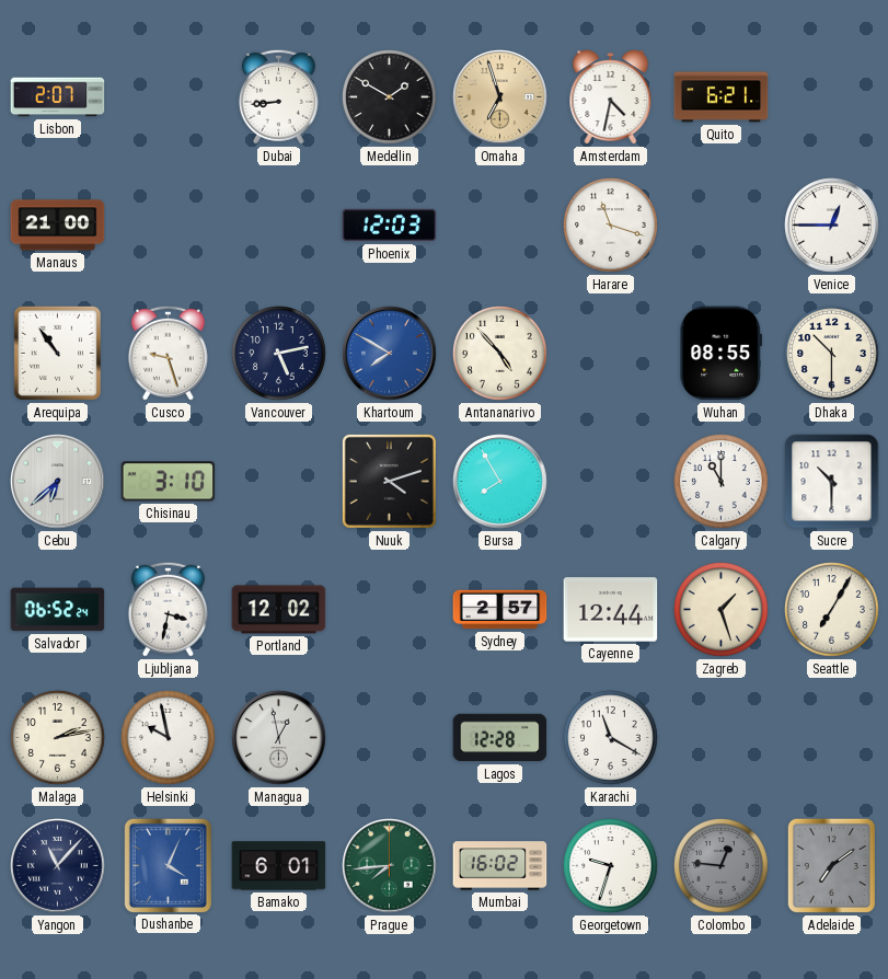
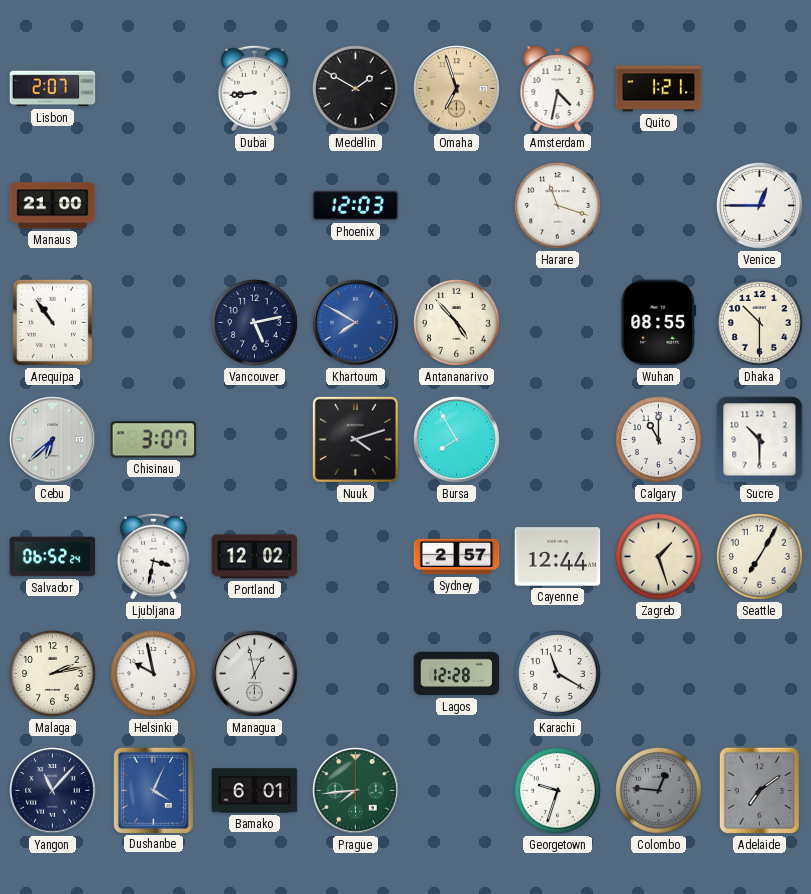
Quito: 6:21 -> 1:21 (659, 89)
Cusco: 9:27 -> none (168, 353)
Chisinau: 3:10 -> 3:07 (154, 440)
Mumbai: 16:02 -> none (500, 866)
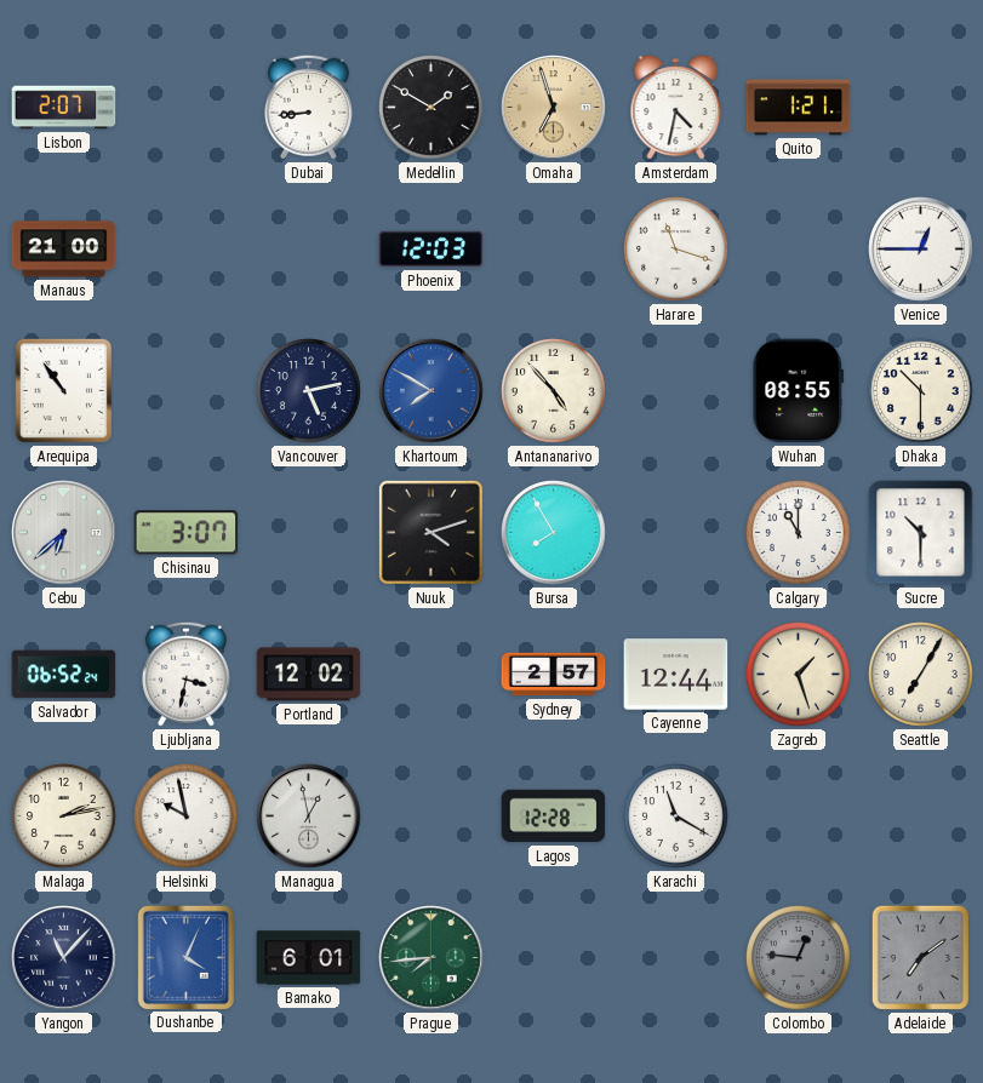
Georgetown: 9:33 -> none (558, 791)
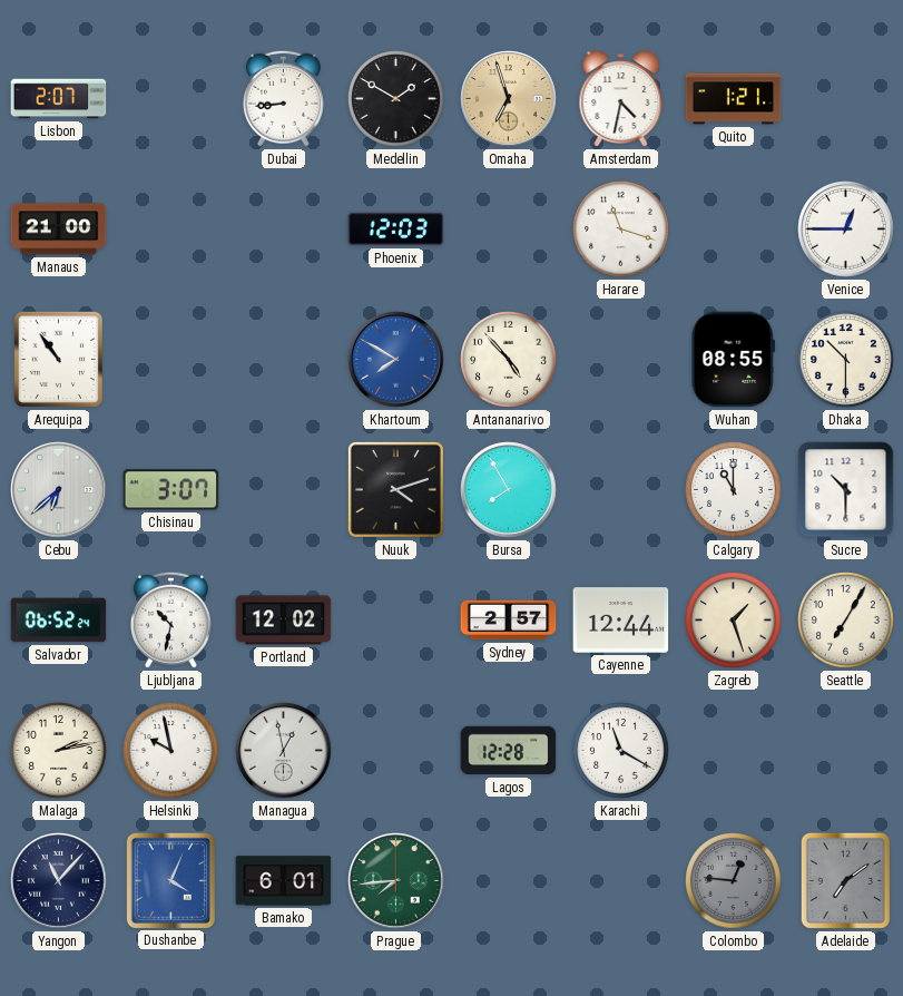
Vancouver: 5:13 -> none (309, 391)
Ljubljana: 3:32 -> 10:32 (170, 619)
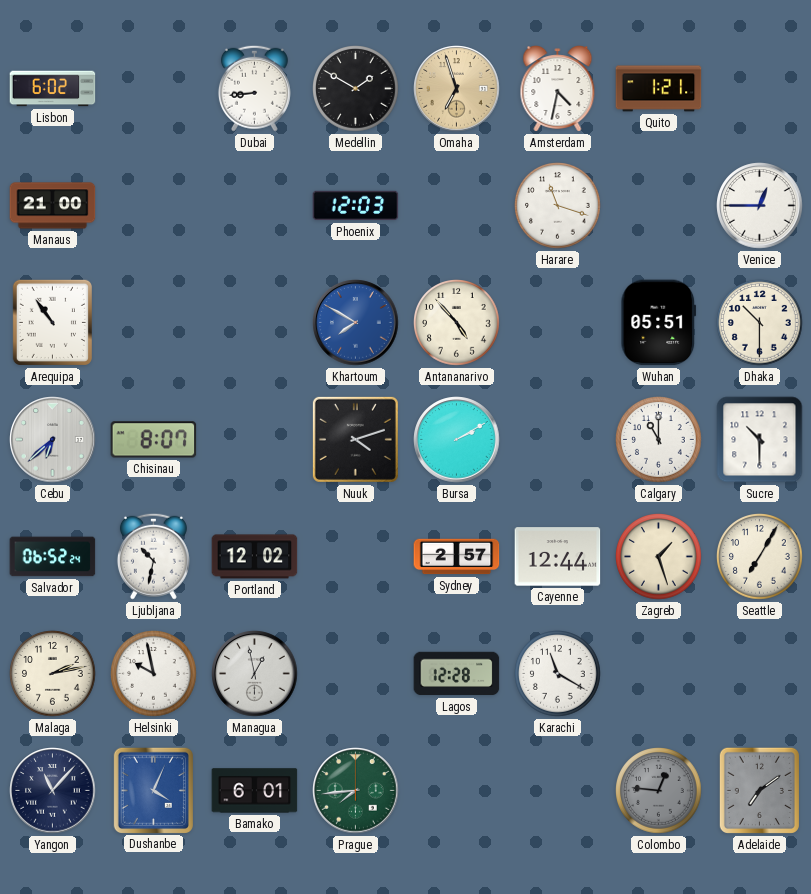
Lisbon: 2:07 -> 6:02 (53, 89)
Wuhan: 08:55 -> 05:51 (659, 323)
Chisinau: 3:07 -> 8:07 (154, 440)
Bursa: 7:55 -> 2:10 (457, 440)
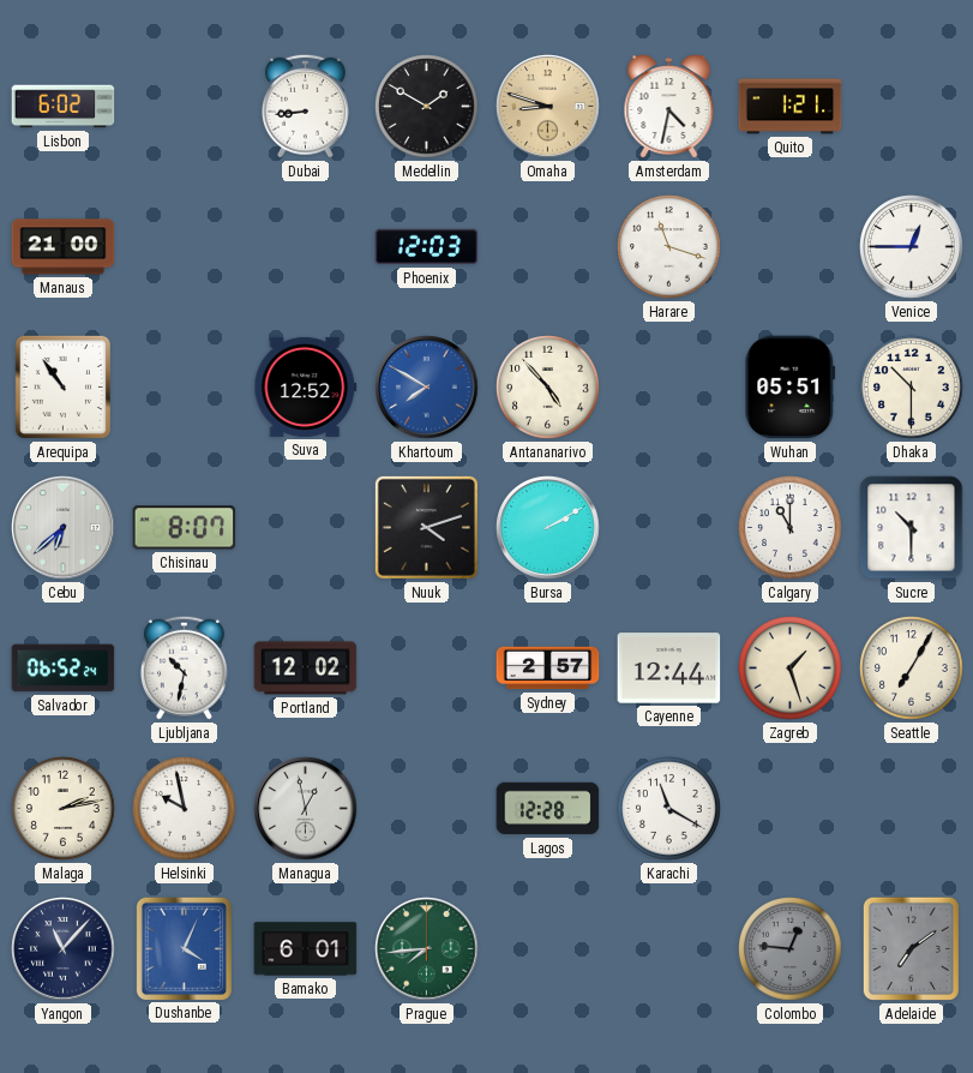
Omaha: 6:57 -> 8:48 (548, 107)
Suva: none -> 12:52 (306, 386)
